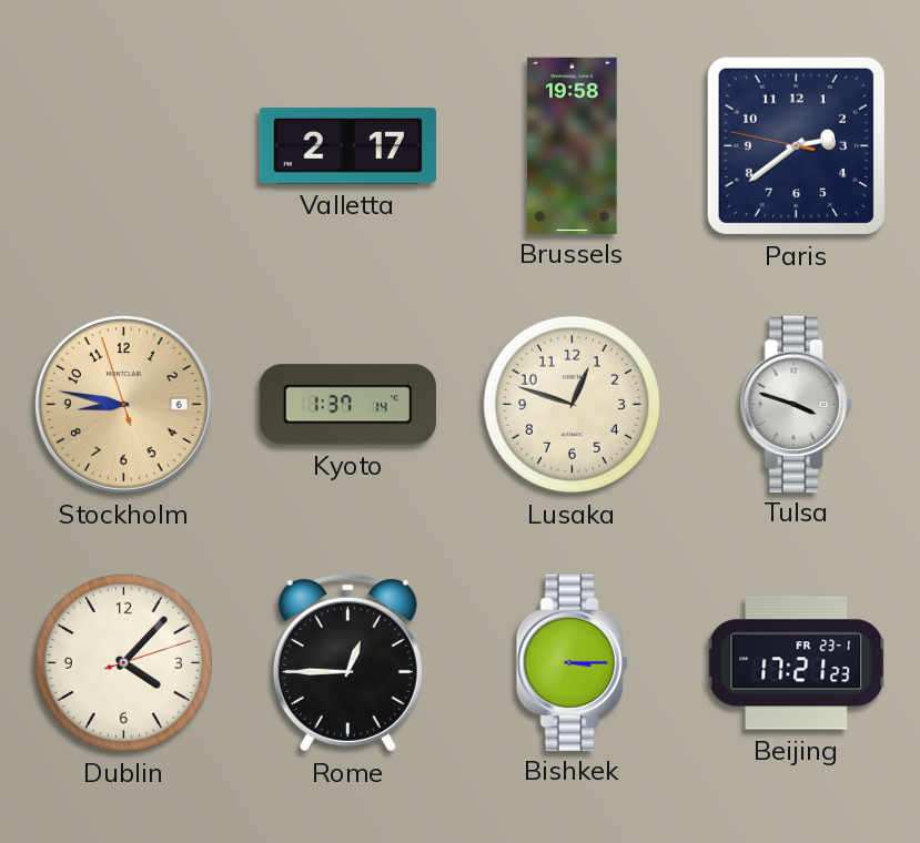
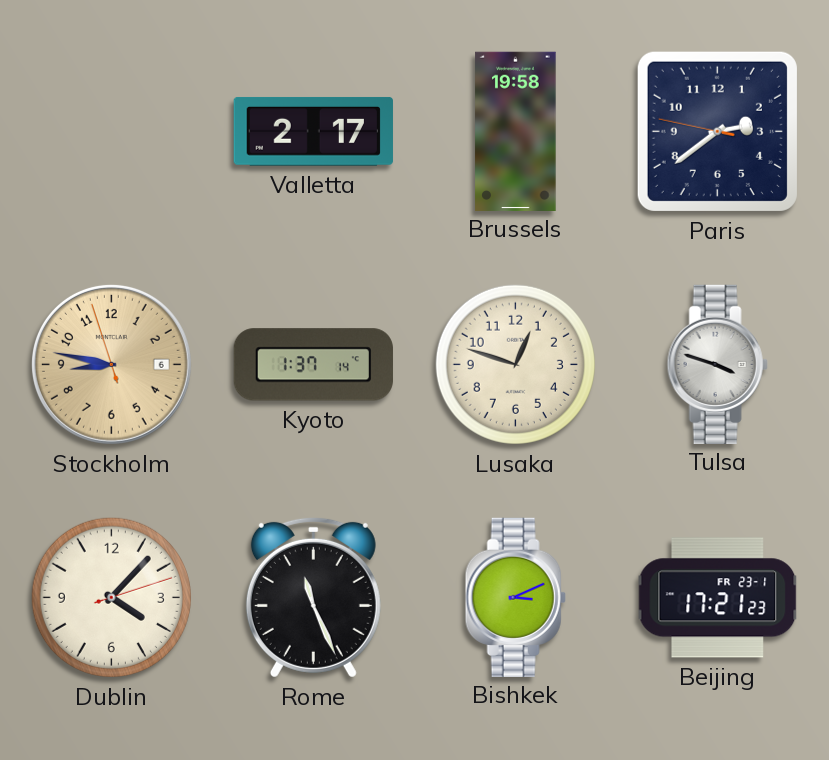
Rome: 12:45 -> 11:26 (313, 597)
Bishkek: 3:15 -> 3:11 (515, 597)
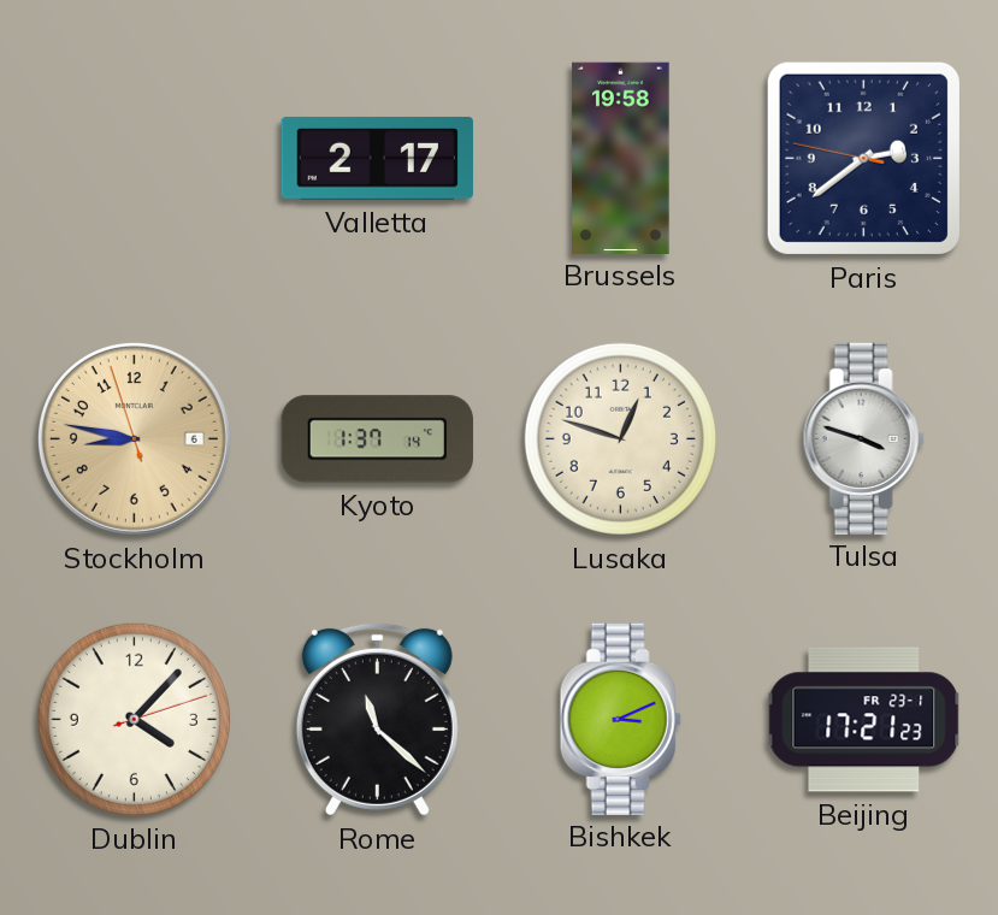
Rome: 11:26 -> 11:22 (377, 719)
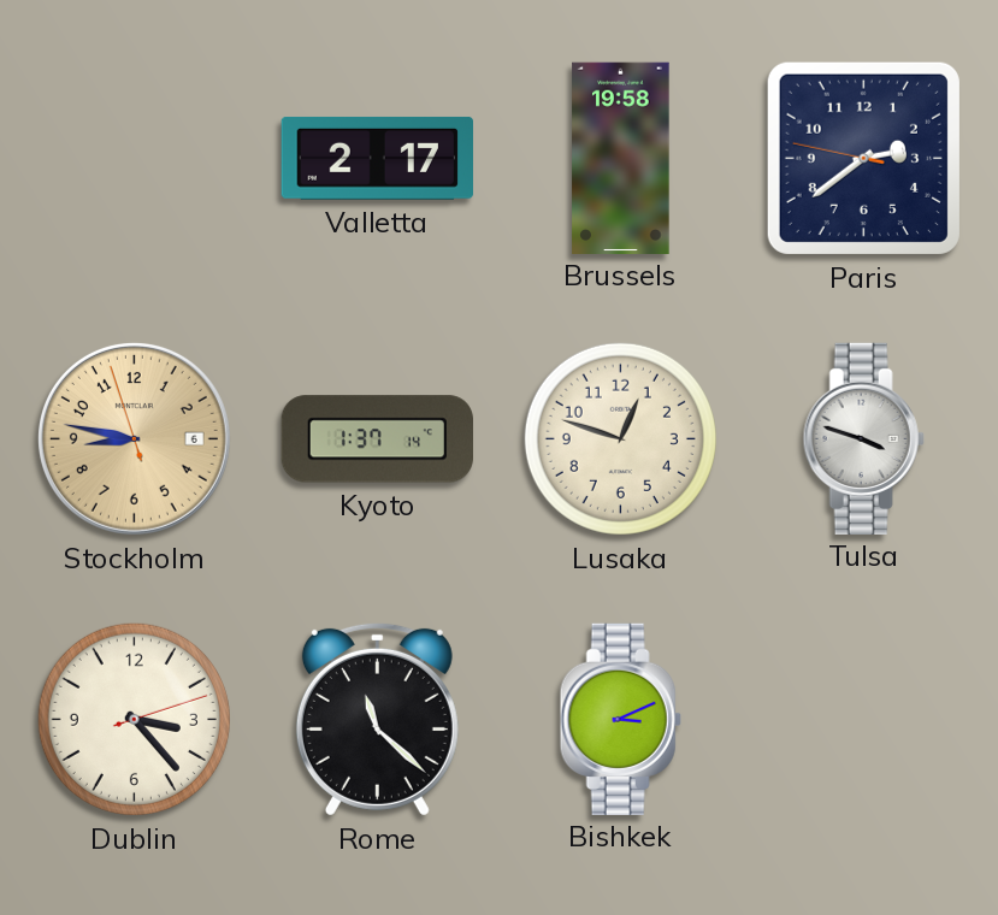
Dublin: 4:07 -> 3:23 (134, 719)
Beijing: 17:21 -> none (864, 720)
